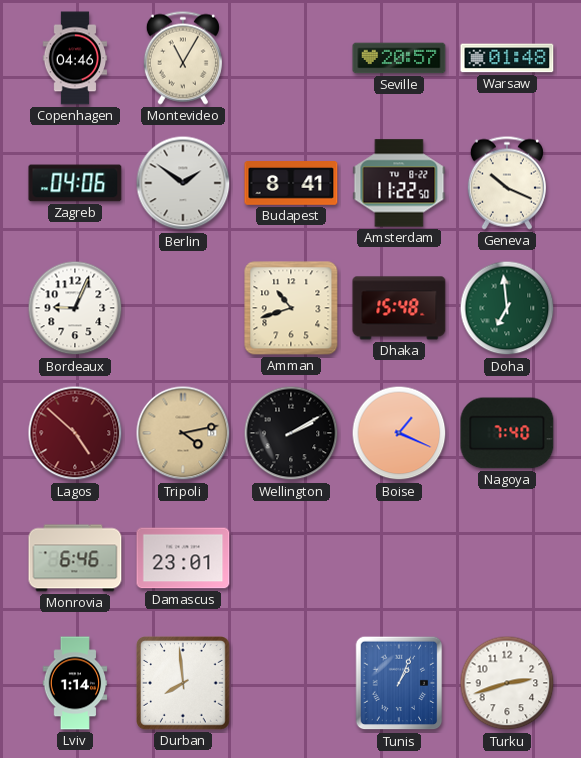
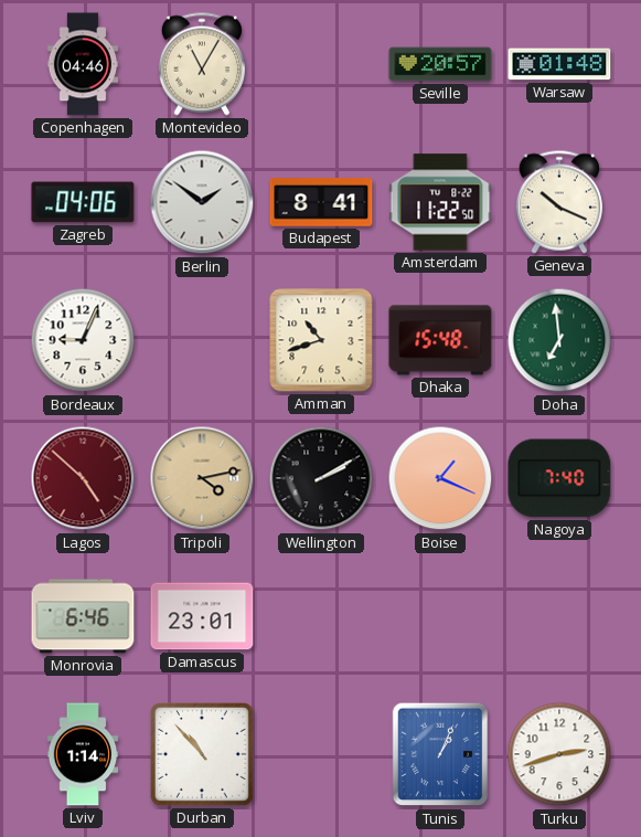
Durban: 7:59 -> 10:53 (203, 755)
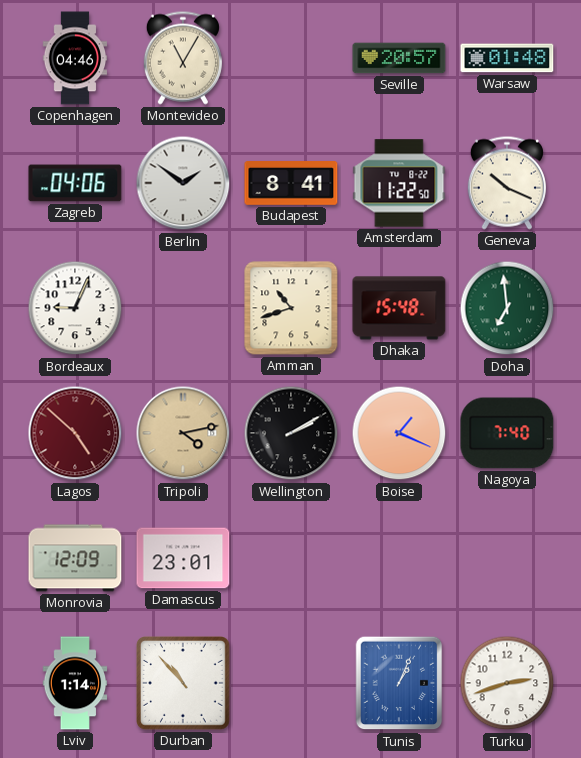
Monrovia: 6:46 -> 12:09 (75, 558)
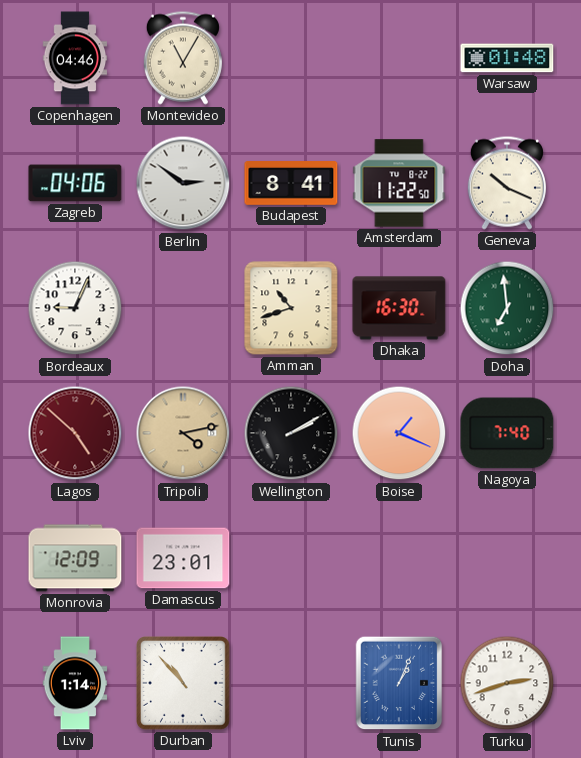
Seville: 20:57 -> none (399, 58)
Berlin: 1:51 -> 2:51 (183, 183)
Dhaka: 15:48 -> 16:30 (399, 308)
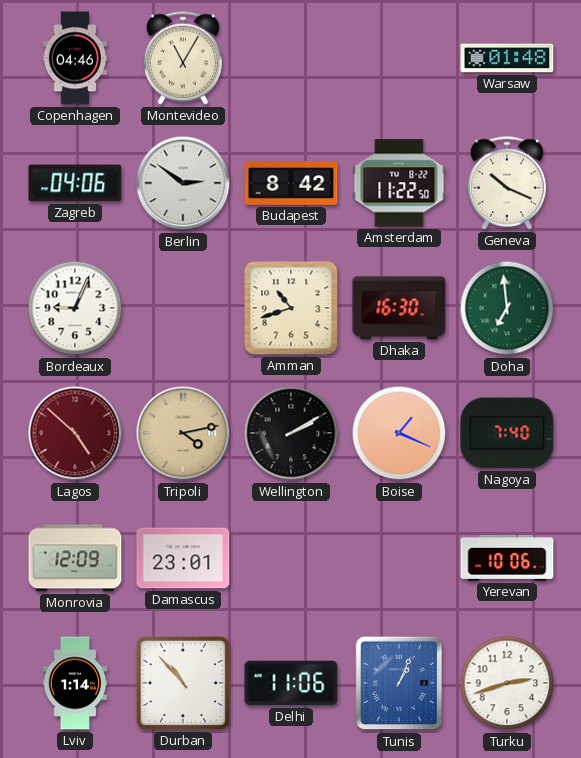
Budapest: 8:41 -> 8:42 (291, 184)
Yerevan: none -> 10:06 (507, 558)
Delhi: none -> 11:06 (291, 683)
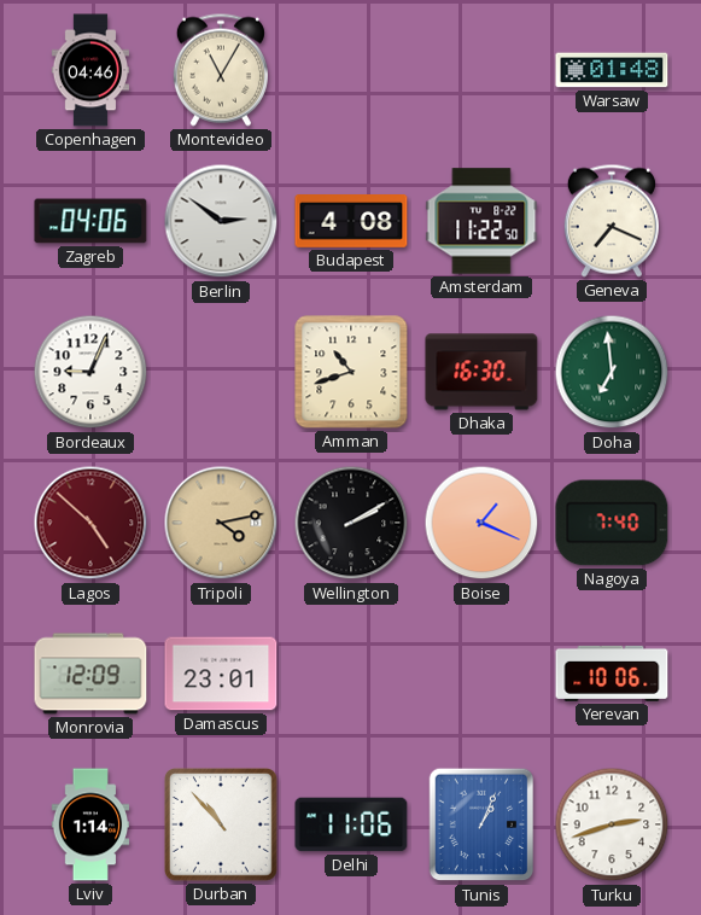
Budapest: 8:42 -> 4:08 (351, 222)
Geneva: 10:19 -> 7:19 (612, 221)
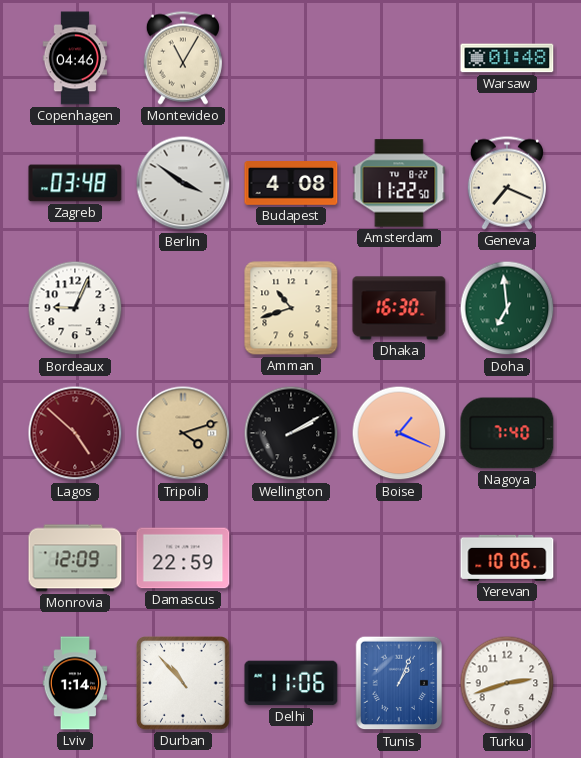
Zagreb: 04:06 -> 03:48 (75, 183)
Berlin: 2:51 -> 3:51 (183, 183)
Tripoli: 4:13 -> 4:12 (183, 433)
Damascus: 23:01 -> 22:59 (183, 558)
